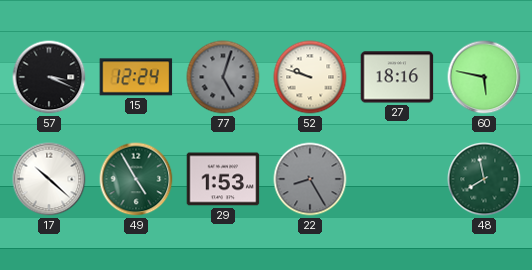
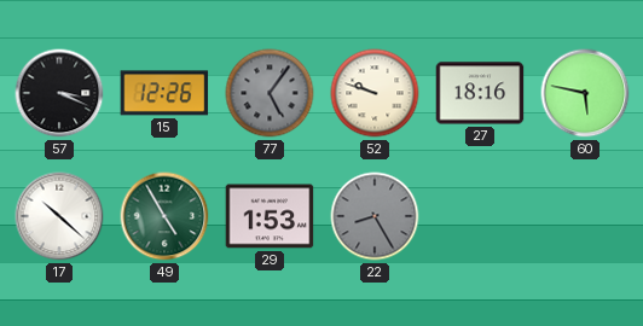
15: 12:24 -> 12:26 (164, 93)
77: 5:03 -> 5:06 (270, 93)
48: 7:58 -> none (484, 179)
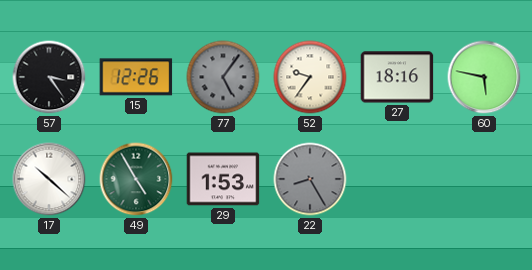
57: 3:19 -> 3:24 (49, 77)
52: 9:48 -> 9:36 (310, 77)
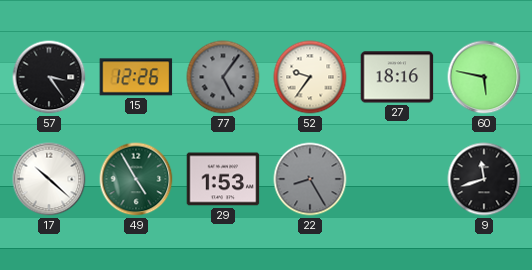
9: none -> 11:42 (484, 179)
